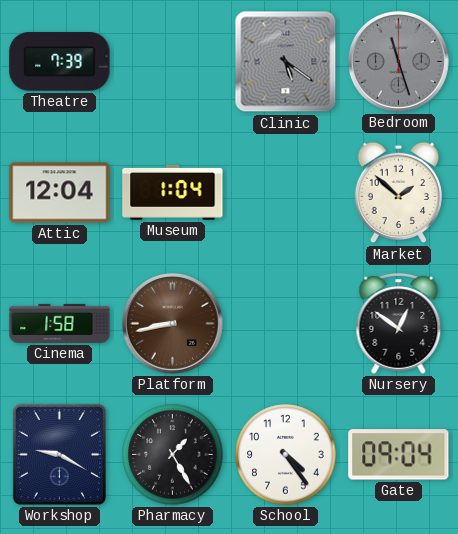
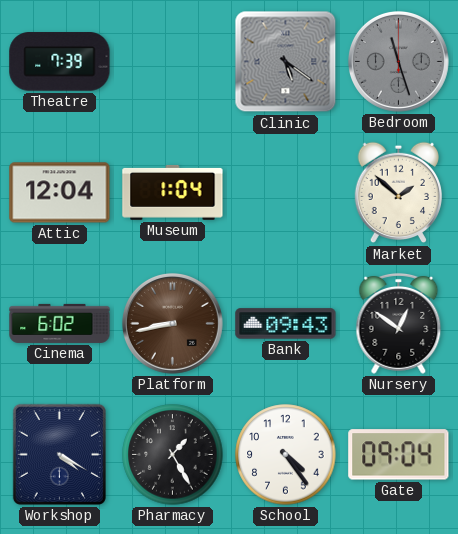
Cinema: 1:58 -> 6:02 (60, 323)
Bank: none -> 09:43 (286, 324)
Workshop: 9:20 -> 4:20 (59, 454)
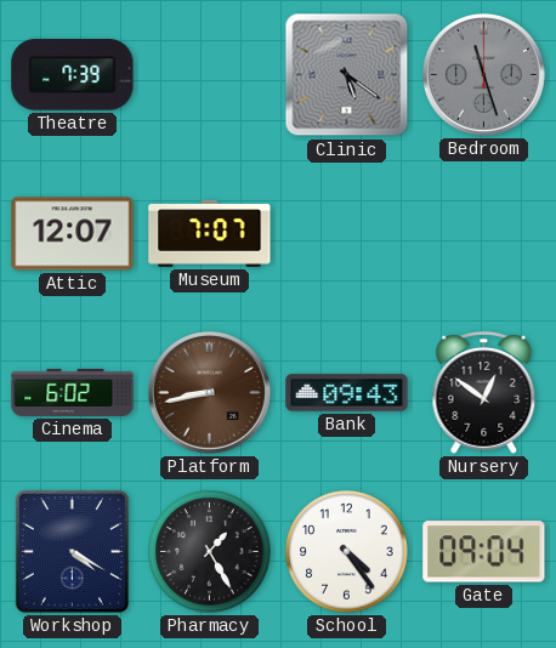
Attic: 12:04 -> 12:07 (73, 234)
Museum: 1:04 -> 7:07 (210, 233)
Market: 1:52 -> none (398, 193)
